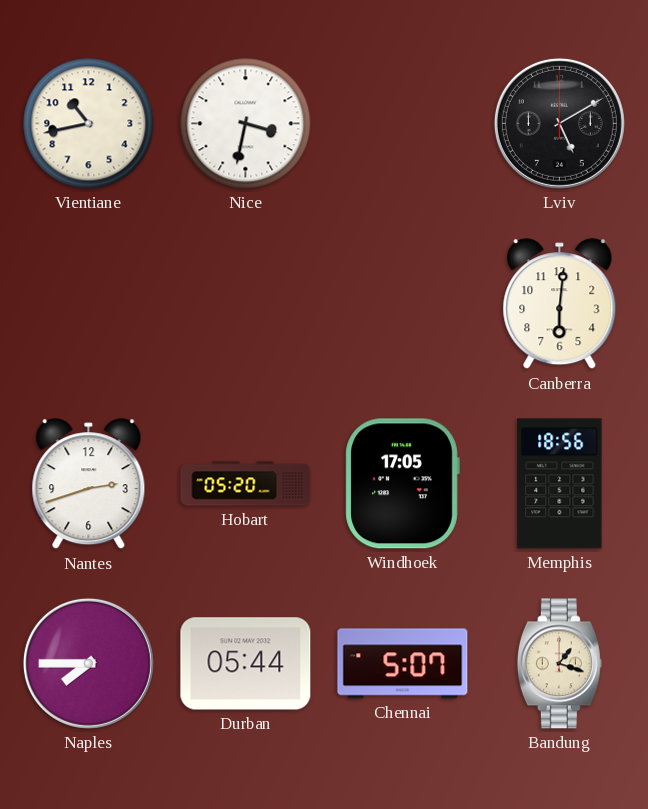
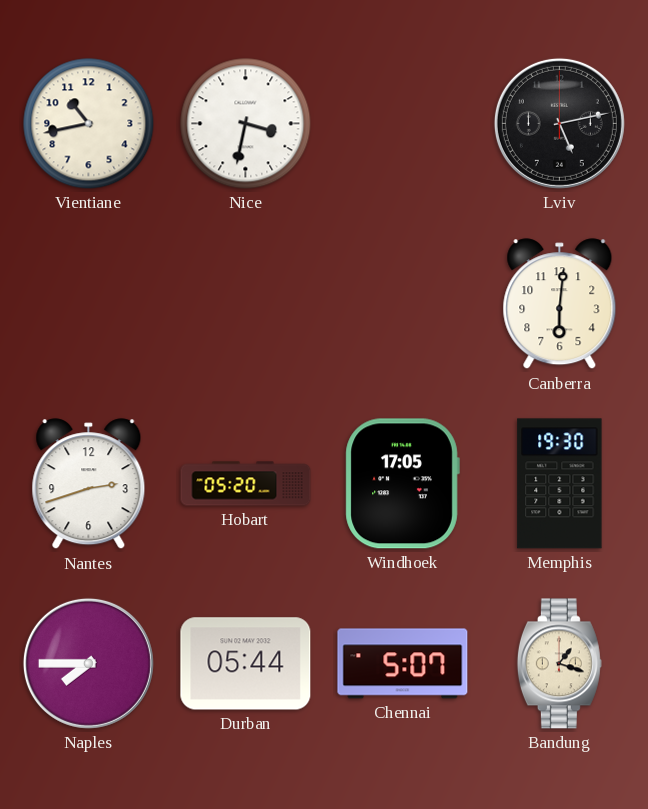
Lviv: 5:10 -> 5:13 (559, 123)
Memphis: 18:56 -> 19:30 (560, 484)
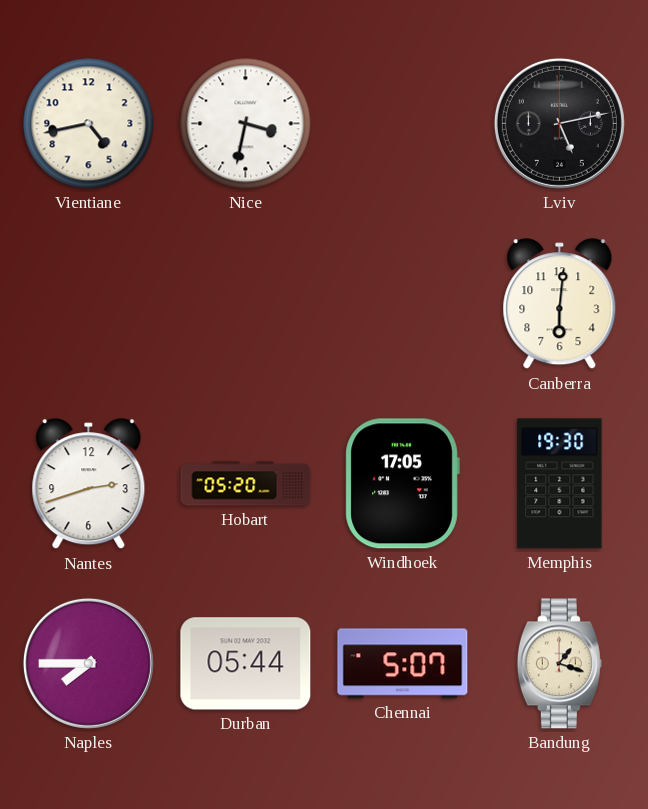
Vientiane: 10:43 -> 4:43 (89, 124)
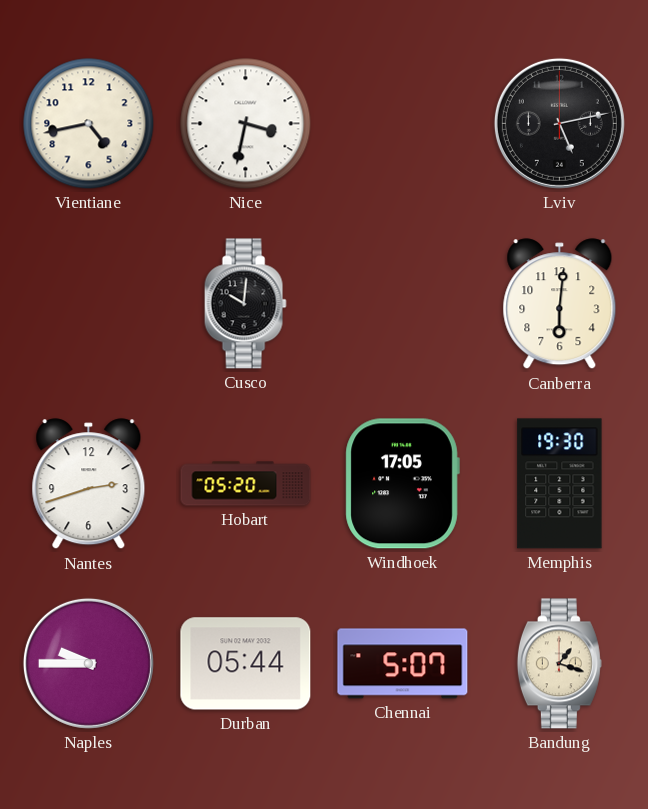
Cusco: none -> 10:01 (245, 304)
Naples: 7:45 -> 9:45 (88, 663)
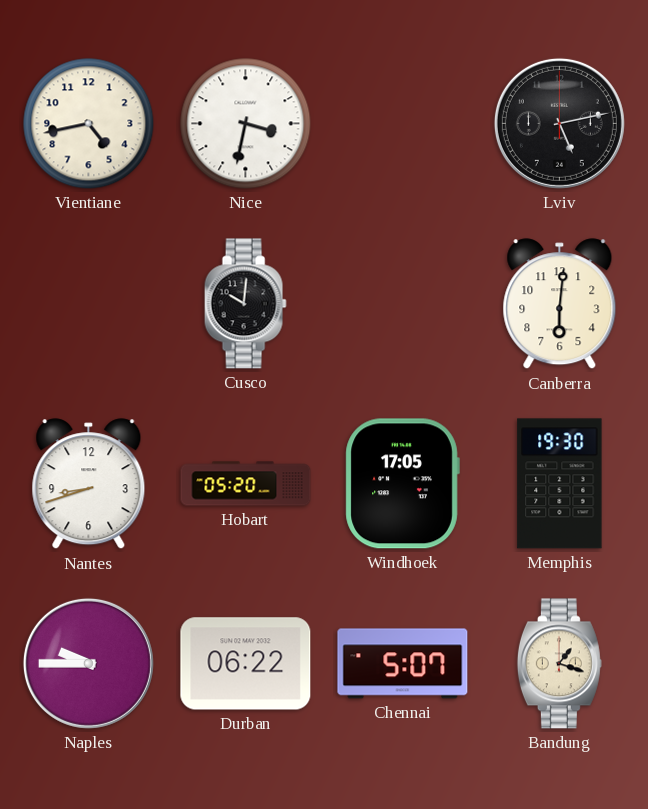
Nantes: 2:42 -> 8:42 (89, 484)
Durban: 05:44 -> 06:22 (246, 664)
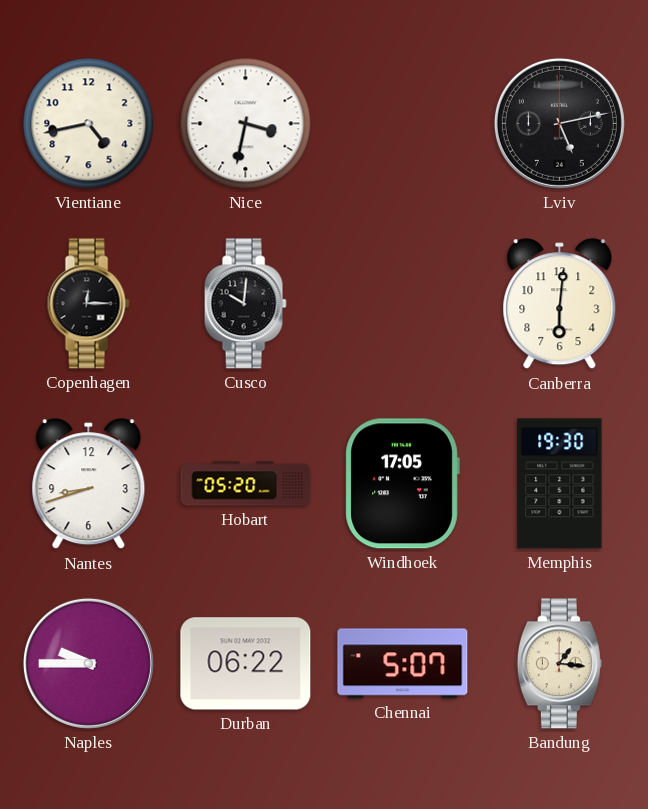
Copenhagen: none -> 12:15 (88, 304)
Bandung: 1:18 -> 1:16 (559, 664)
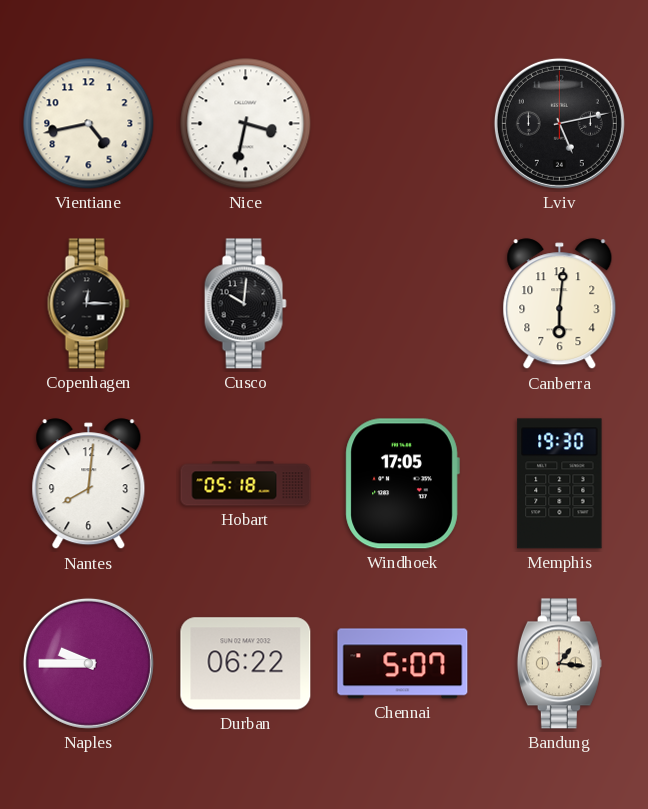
Nantes: 8:42 -> 8:01 (89, 484)
Hobart: 05:20 -> 05:18 (246, 484)
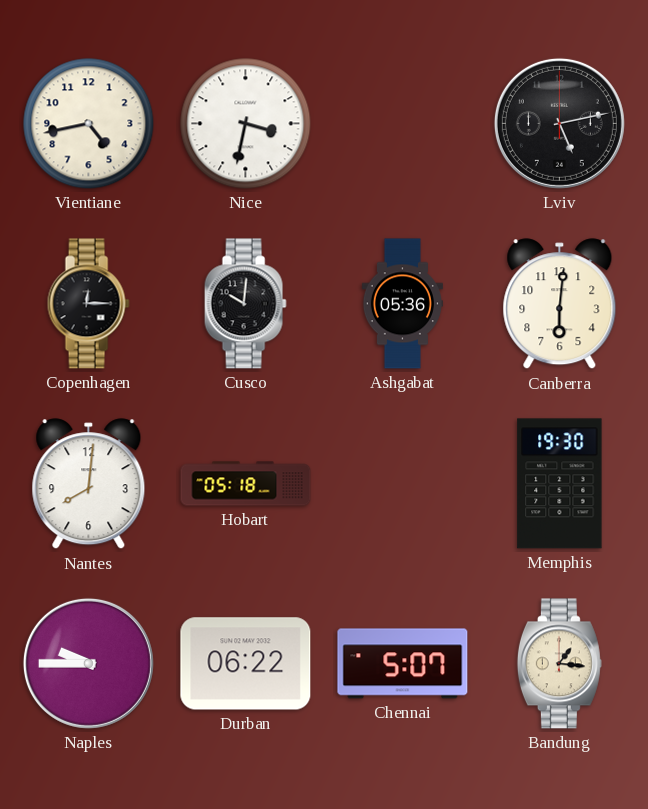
Ashgabat: none -> 05:36 (402, 304)
Windhoek: 17:05 -> none (402, 484)
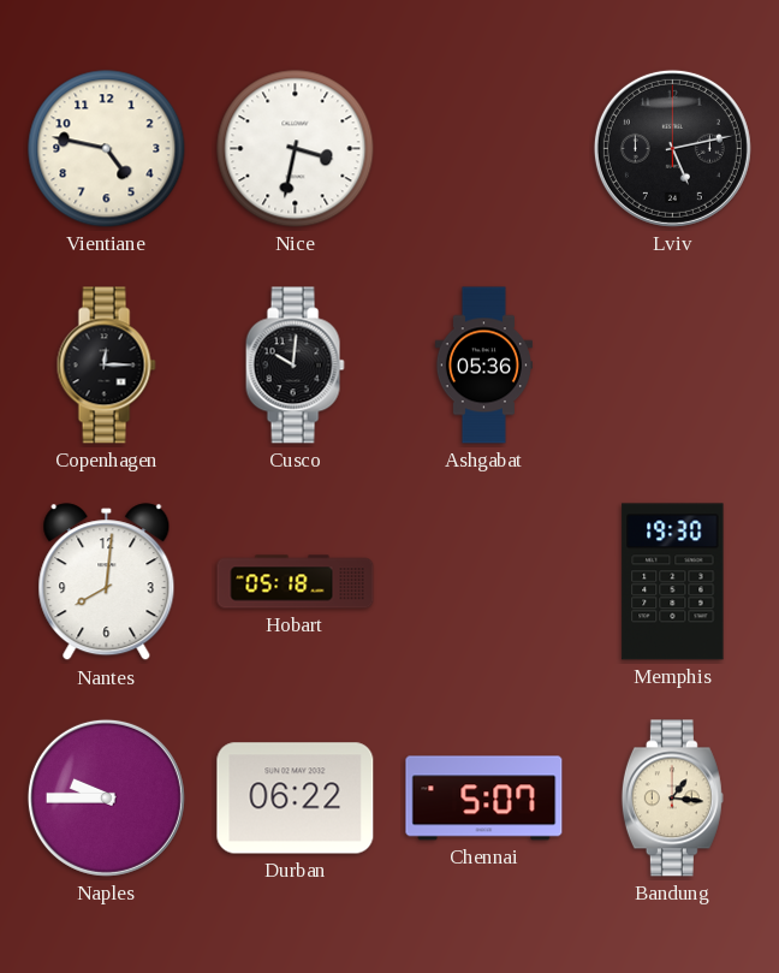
Vientiane: 4:43 -> 4:47 (107, 149)
Canberra: 6:01 -> none (560, 304)
